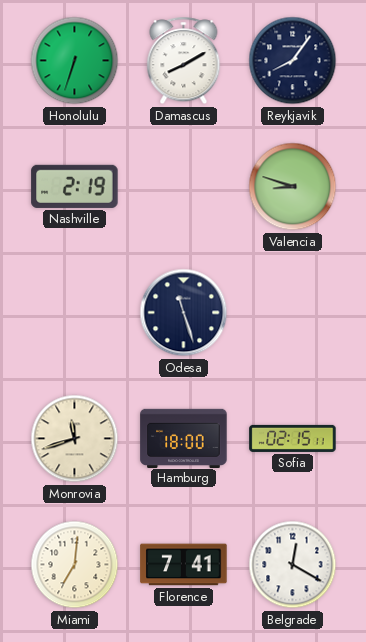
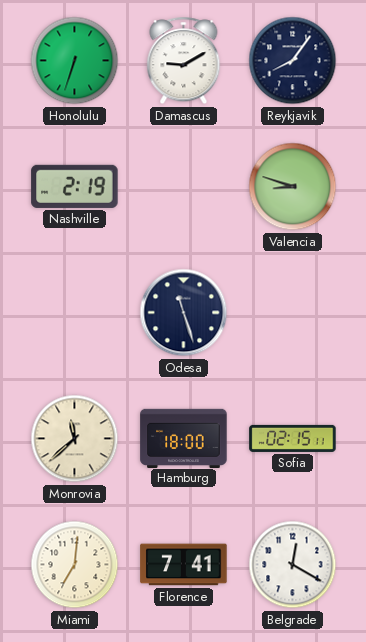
Damascus: 8:10 -> 9:10 (184, 61)
Monrovia: 11:42 -> 11:38 (75, 439)
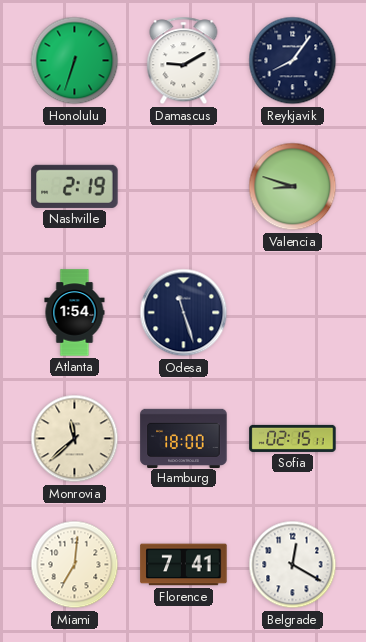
Atlanta: none -> 1:54 (75, 313)
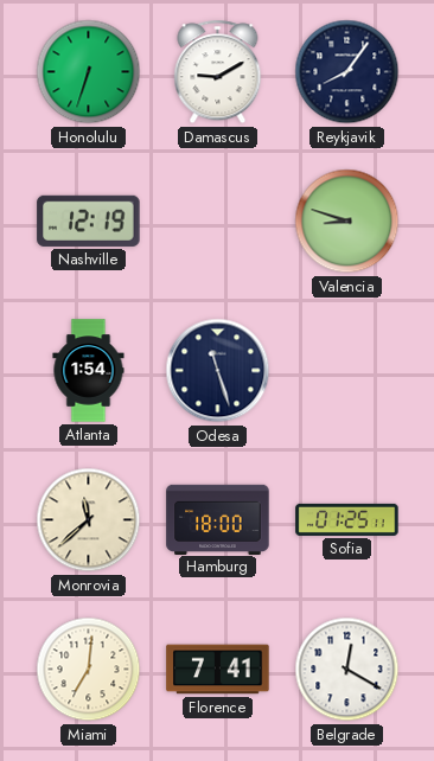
Nashville: 2:19 -> 12:19 (89, 220)
Sofia: 02:15 -> 01:25 (347, 519)
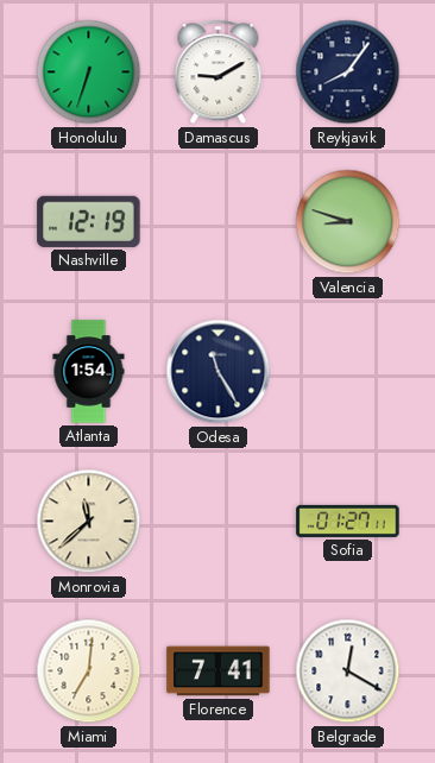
Odesa: 11:27 -> 11:25 (219, 372)
Hamburg: 18:00 -> none (218, 519)
Sofia: 01:25 -> 01:27 (348, 521)
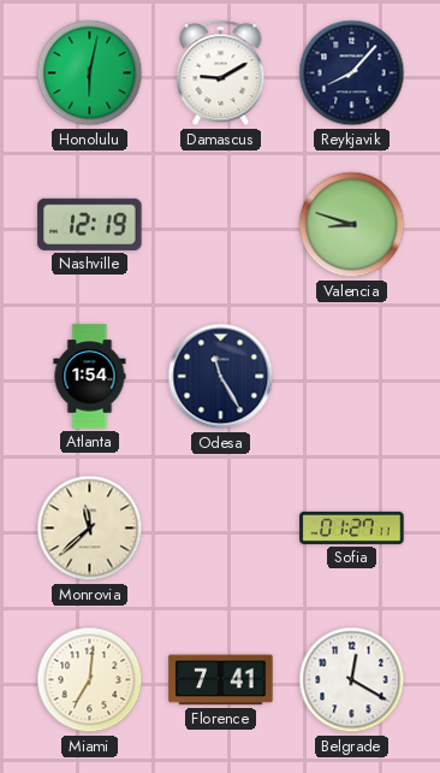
Honolulu: 6:33 -> 6:02 (90, 73)
Reykjavik: 8:06 -> 8:07 (352, 73)
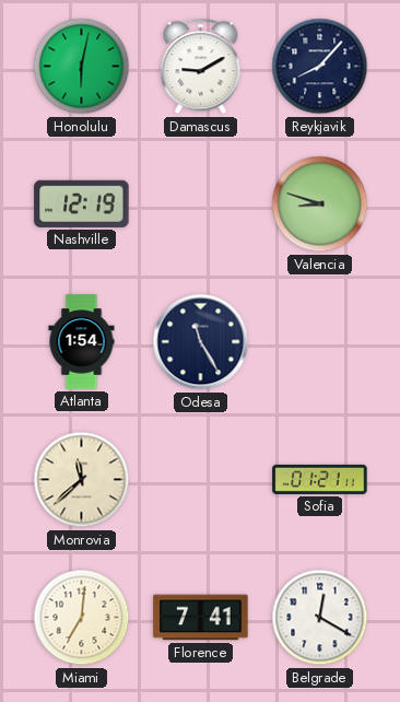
Sofia: 01:27 -> 01:21 (320, 479)
